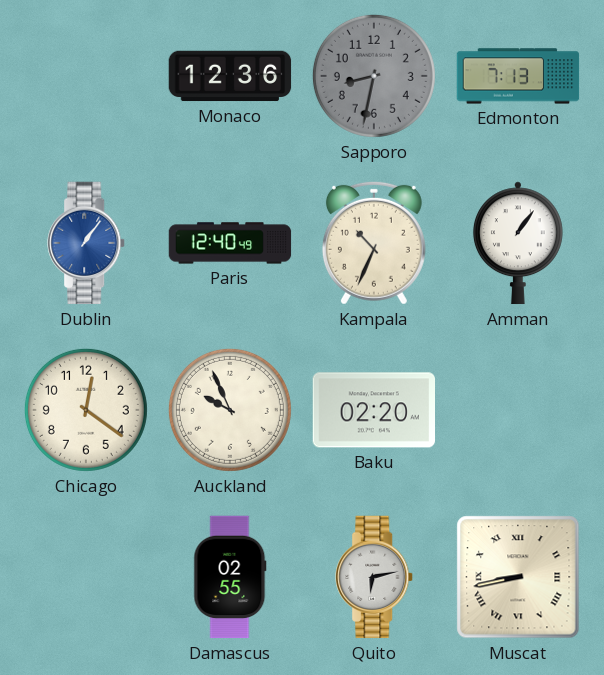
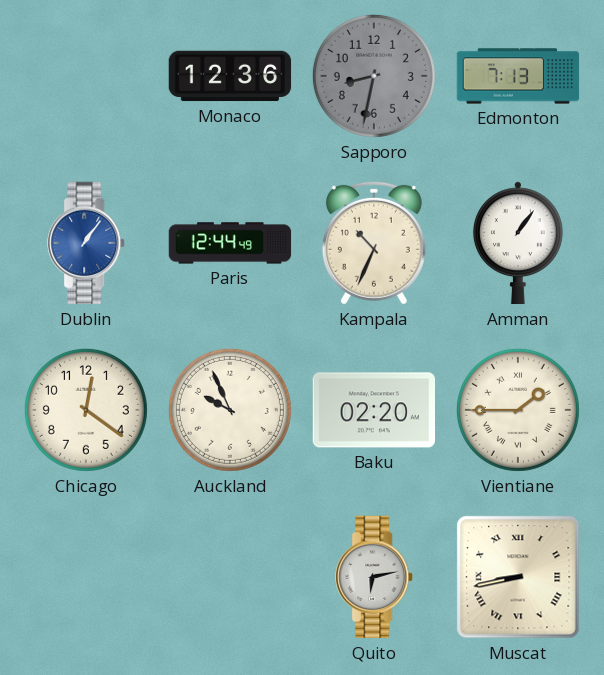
Paris: 12:40 -> 12:44 (230, 243)
Vientiane: none -> 1:45 (518, 410)
Damascus: 02:55 -> none (230, 577)
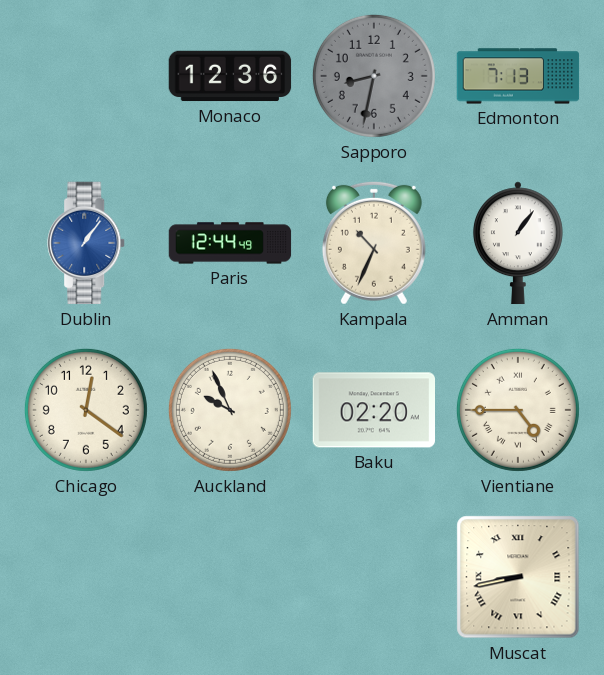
Vientiane: 1:45 -> 4:45 (518, 410)
Quito: 6:13 -> none (375, 577)
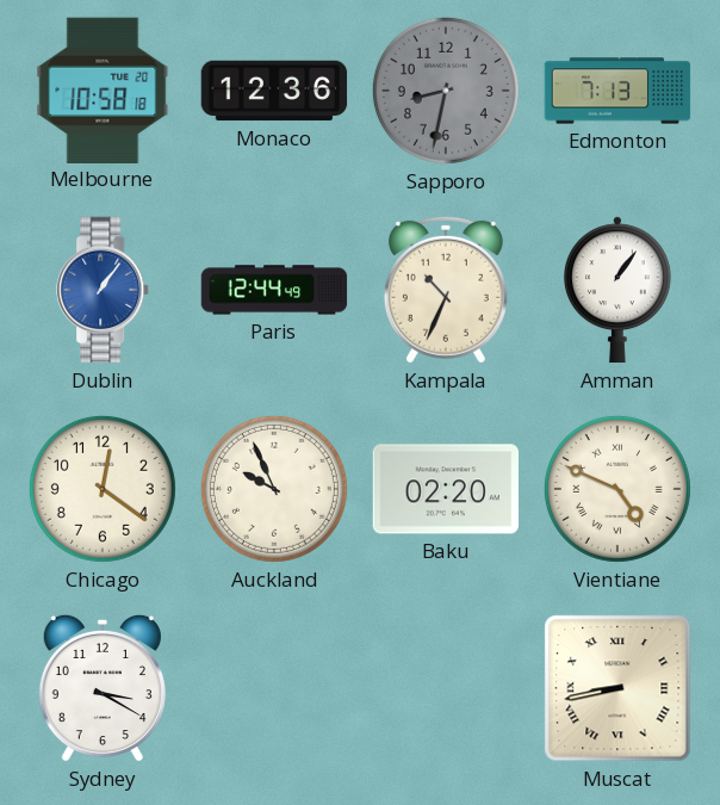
Melbourne: none -> 10:58 (103, 89)
Vientiane: 4:45 -> 4:49 (617, 489)
Sydney: none -> 3:20 (103, 688)
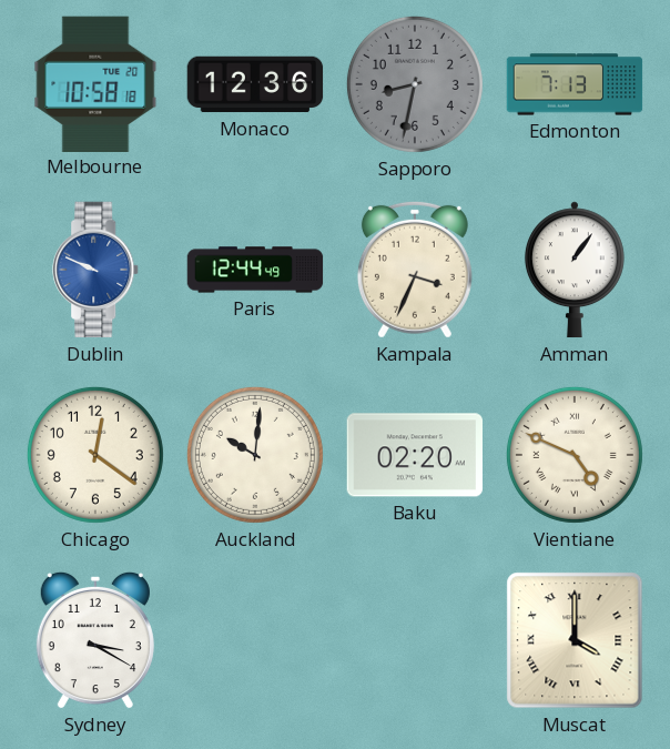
Dublin: 1:06 -> 9:49 (97, 270)
Kampala: 10:34 -> 3:34 (415, 270)
Auckland: 9:56 -> 10:01 (255, 455)
Muscat: 8:43 -> 4:00 (575, 640)
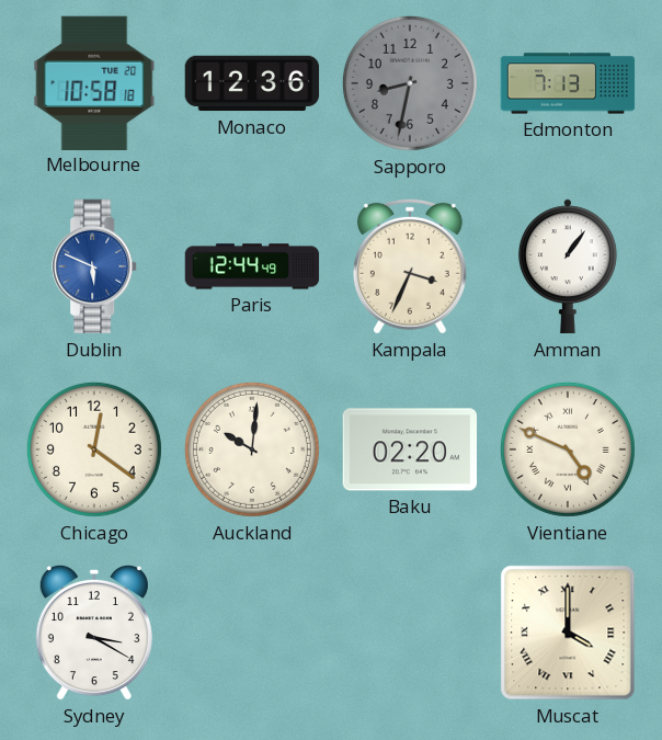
Dublin: 9:49 -> 5:49 (95, 266)
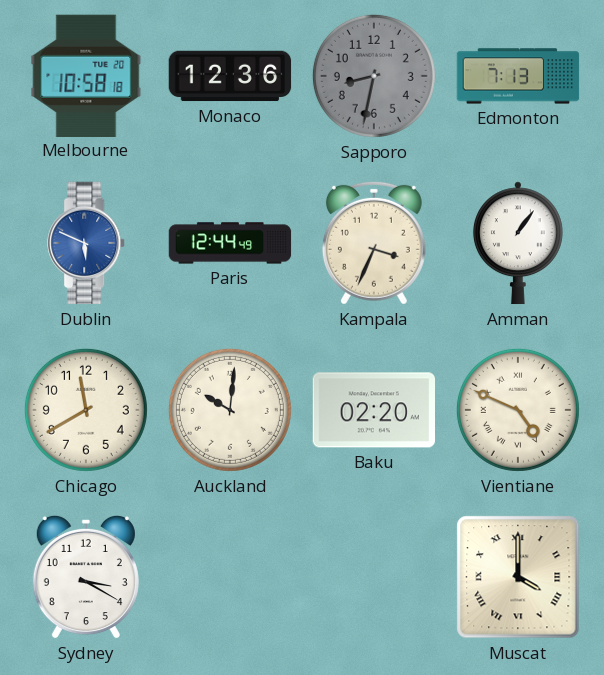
Chicago: 12:21 -> 11:40 (86, 410)
